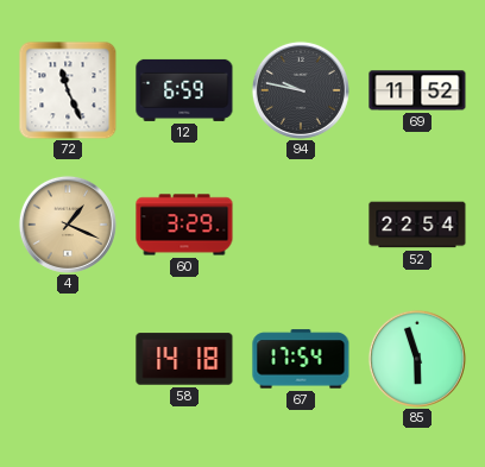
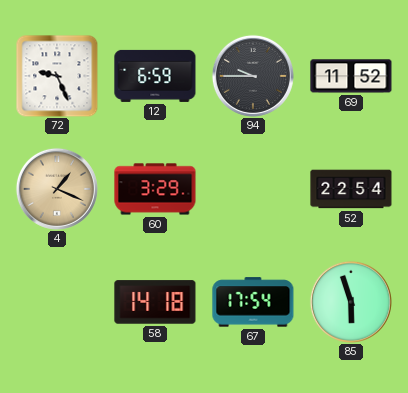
72: 11:26 -> 9:26 (57, 76)
94: 9:47 -> 9:45 (253, 76)
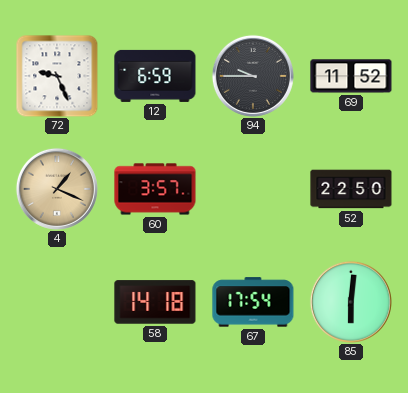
60: 3:29 -> 3:57 (155, 189)
52: 22:54 -> 22:50 (351, 189)
85: 5:57 -> 6:01 (351, 302)
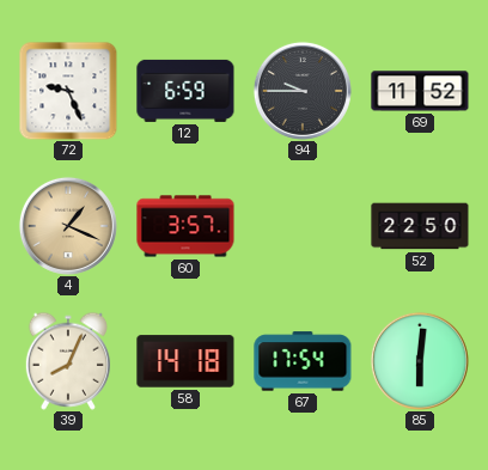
39: none -> 8:04 (68, 361)
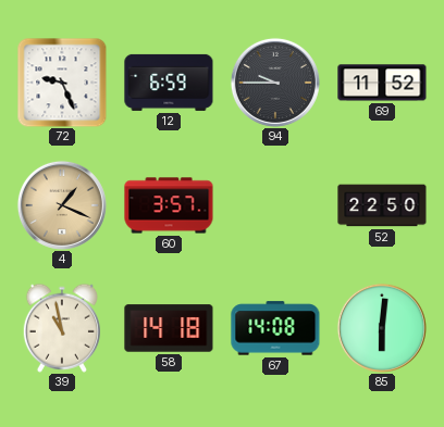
39: 8:04 -> 10:58 (62, 328)
67: 17:54 -> 14:08 (275, 328)
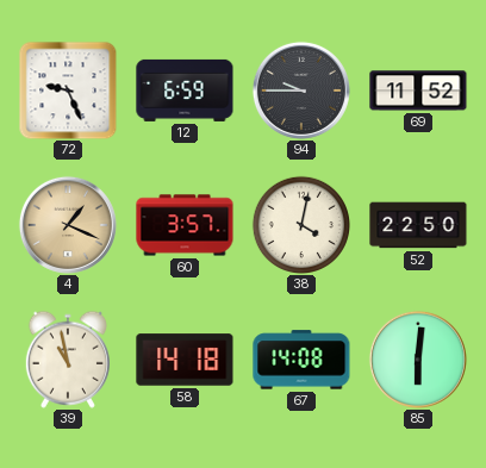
38: none -> 4:02 (300, 224)
